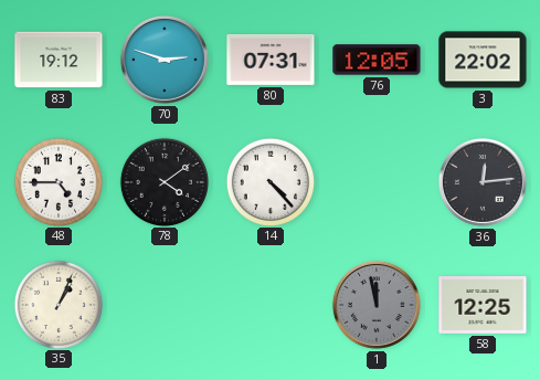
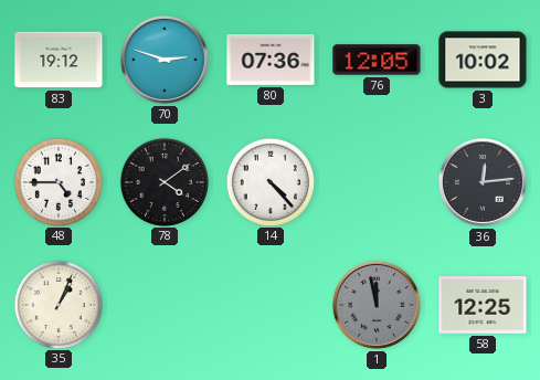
80: 07:31 -> 07:36 (271, 60)
3: 22:02 -> 10:02 (483, 60)
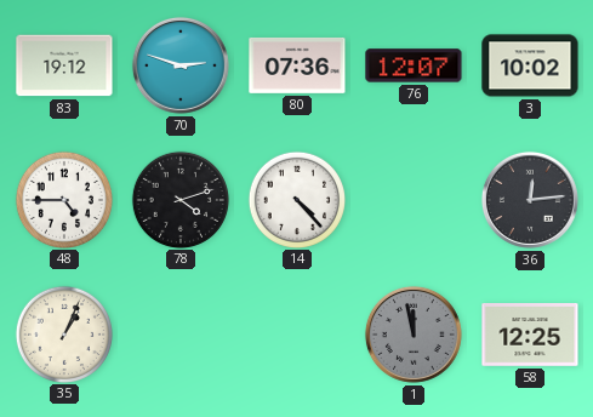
76: 12:05 -> 12:07 (414, 65)
78: 4:09 -> 4:12 (179, 199)
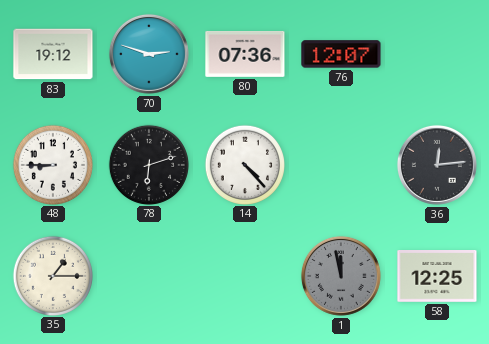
3: 10:02 -> none (530, 65)
48: 4:45 -> 8:45 (52, 164)
78: 4:12 -> 6:12 (148, 164)
35: 1:04 -> 1:15 (52, 275)
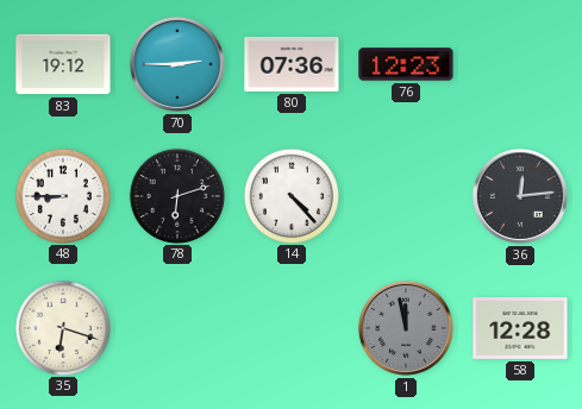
70: 2:48 -> 2:45 (177, 64)
76: 12:07 -> 12:23 (406, 64)
35: 1:15 -> 6:18 (62, 327)
58: 12:25 -> 12:28 (520, 329)
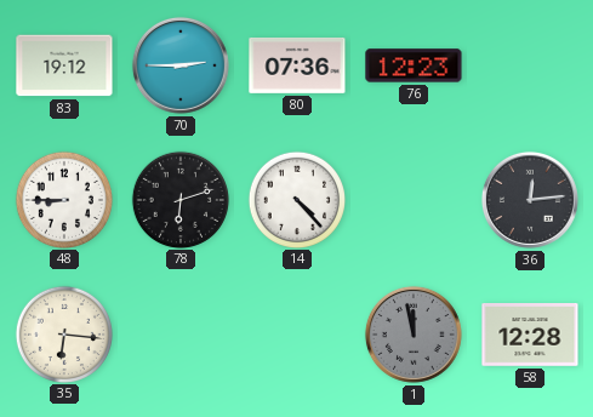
35: 6:18 -> 6:16 (63, 333)
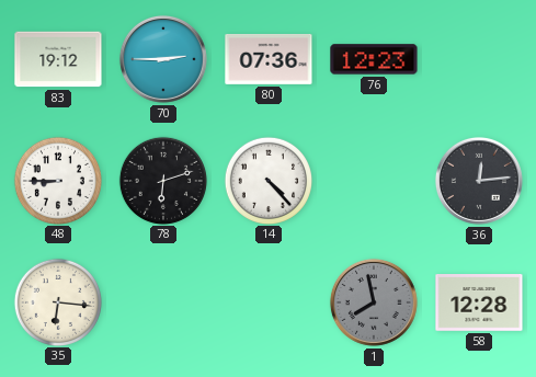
1: 11:58 -> 7:58 (374, 302)
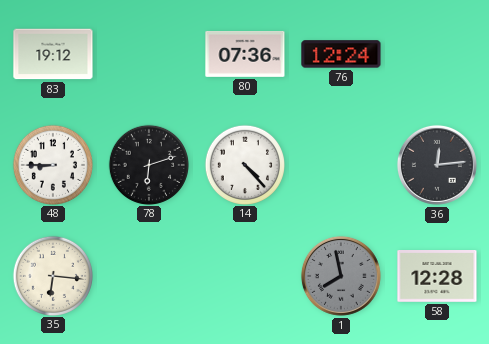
70: 2:45 -> none (163, 59)
76: 12:23 -> 12:24 (341, 54)
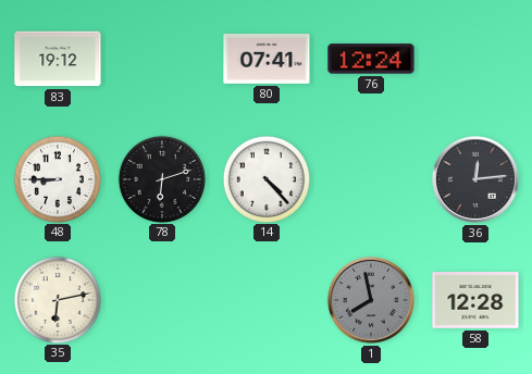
80: 07:36 -> 07:41 (267, 59)
35: 6:16 -> 6:13 (57, 299)
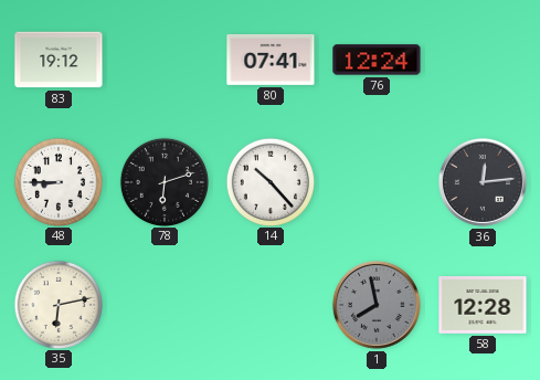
14: 4:23 -> 10:23 (269, 181)
